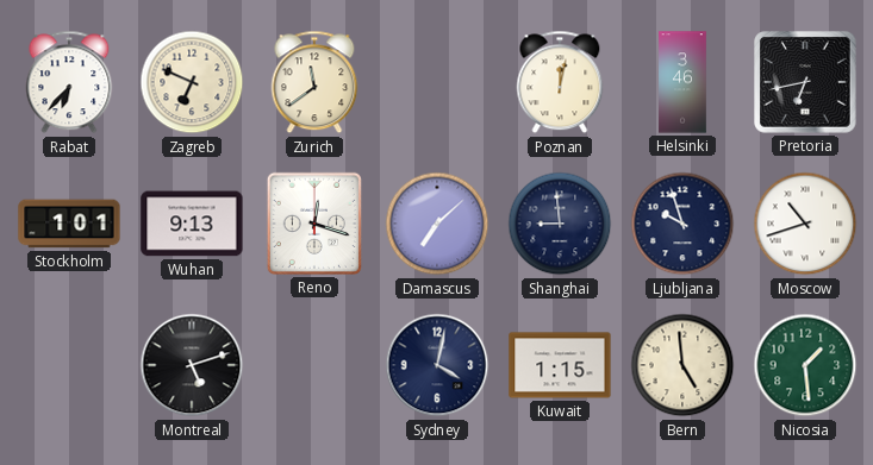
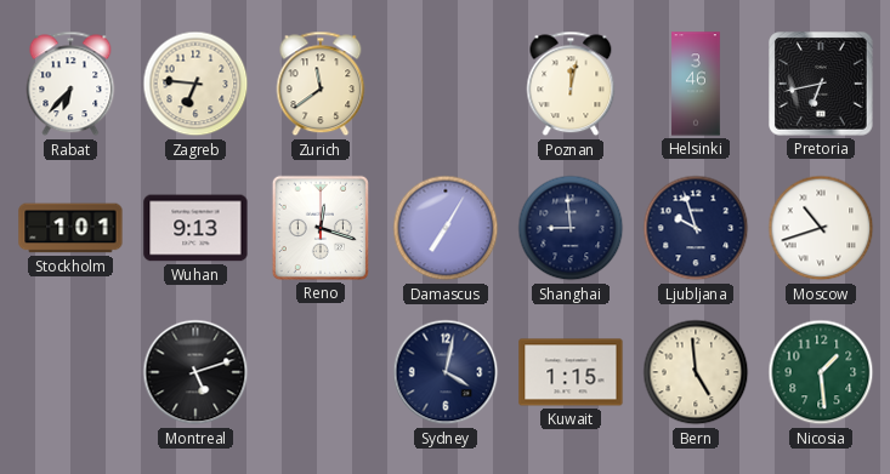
Zagreb: 6:49 -> 6:46 (195, 84)
Damascus: 7:08 -> 7:05 (446, 228)
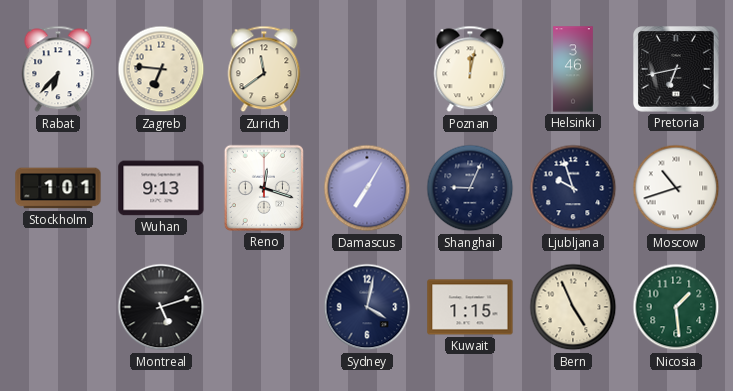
Shanghai: 8:59 -> 9:04 (470, 188)
Bern: 4:59 -> 4:56 (573, 307)
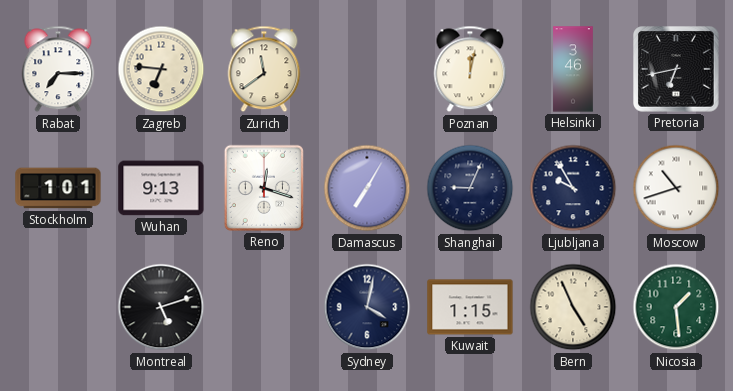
Rabat: 6:37 -> 7:15 (58, 69)
Ljubljana: 9:57 -> 9:55 (573, 188)
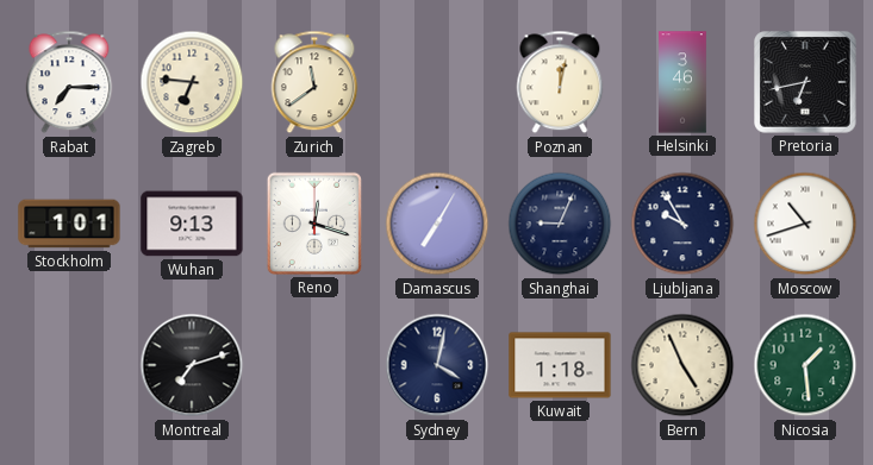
Montreal: 5:12 -> 7:12 (192, 365)
Kuwait: 1:15 -> 1:18 (560, 365)
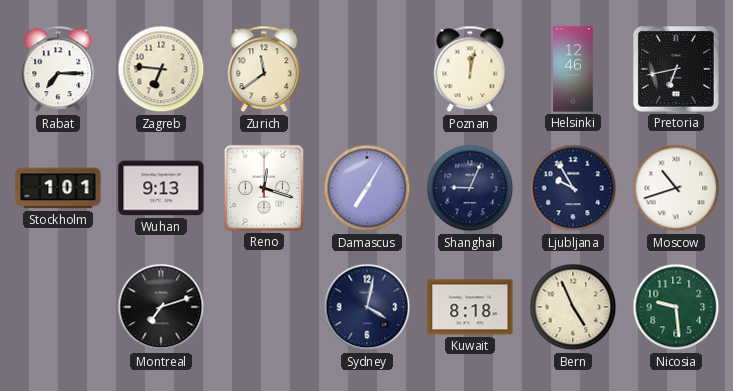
Helsinki: 3:46 -> 12:46 (573, 69)
Kuwait: 1:18 -> 8:18 (470, 307)
Nicosia: 1:29 -> 9:29 (676, 307)
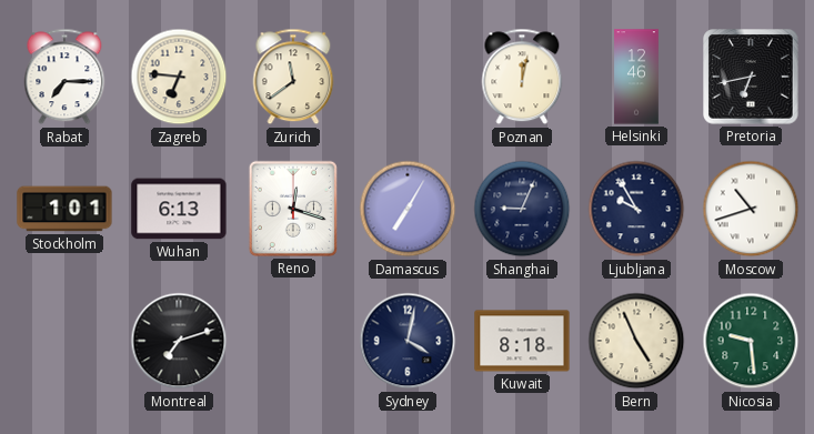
Wuhan: 9:13 -> 6:13 (179, 209)
